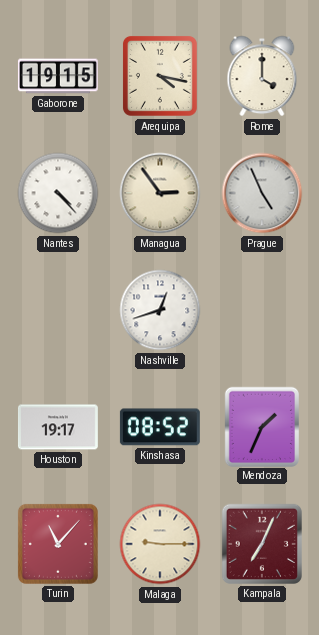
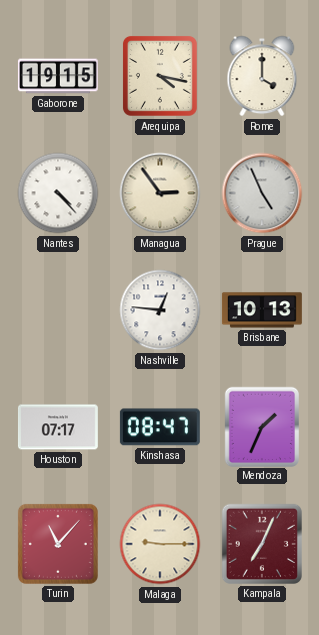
Nashville: 12:42 -> 12:46 (160, 310)
Brisbane: none -> 10:13 (262, 310)
Houston: 19:17 -> 07:17 (58, 427)
Kinshasa: 08:52 -> 08:47 (160, 427)
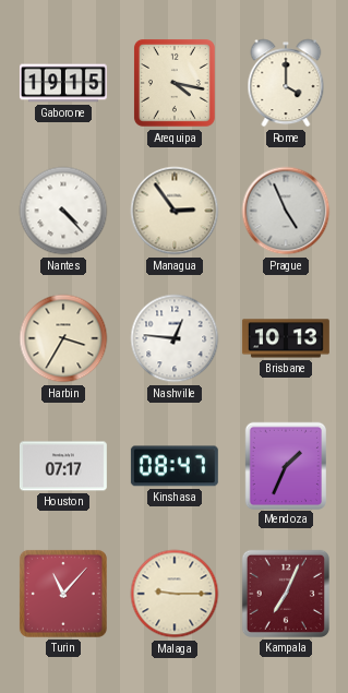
Harbin: none -> 3:35 (63, 338)
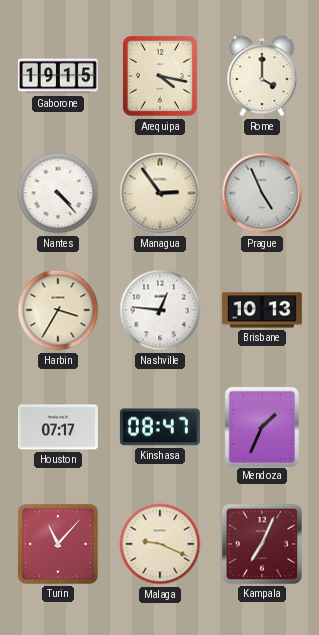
Malaga: 9:15 -> 9:19 (160, 544)
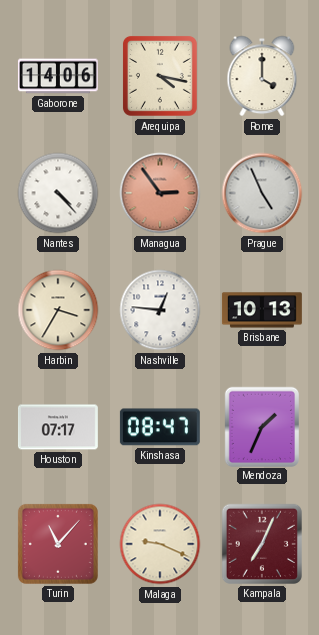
Gaborone: 19:15 -> 14:06 (58, 76)
Managua dial: cream -> salmon (160, 193)
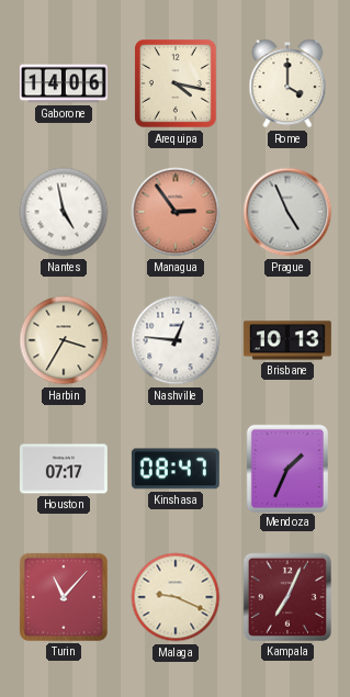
Nantes: 4:23 -> 4:58 (64, 212)
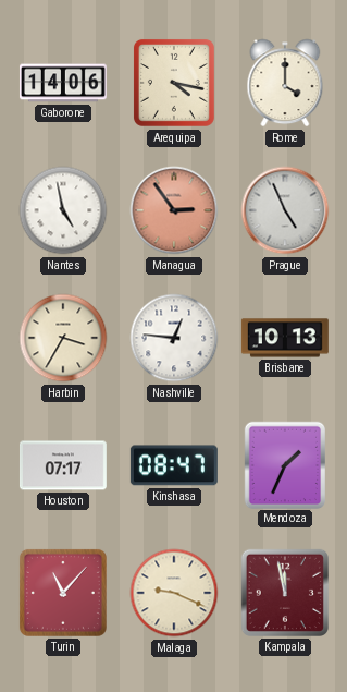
Kampala: 7:04 -> 11:58 (285, 593)
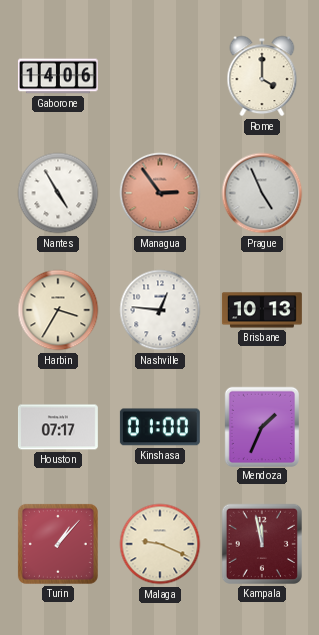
Arequipa: 4:17 -> none (174, 83)
Nantes: 4:58 -> 4:55 (58, 193)
Kinshasa: 08:47 -> 01:00 (160, 427)
Turin: 11:07 -> 1:07 (58, 544)
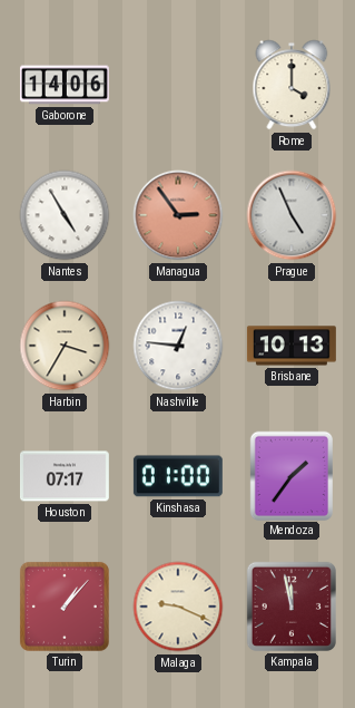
Mendoza: 1:34 -> 1:36 (290, 475)
